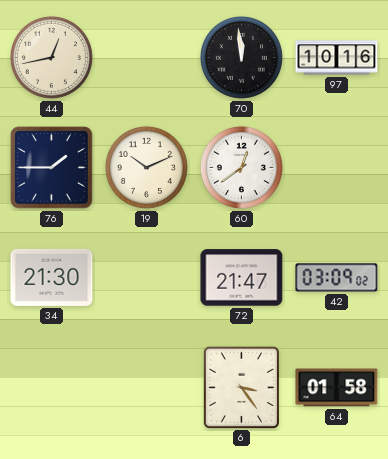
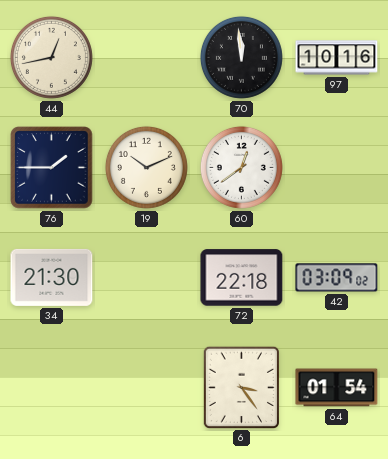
72: 21:47 -> 22:18 (242, 278)
64: 01:58 -> 01:54 (337, 388)
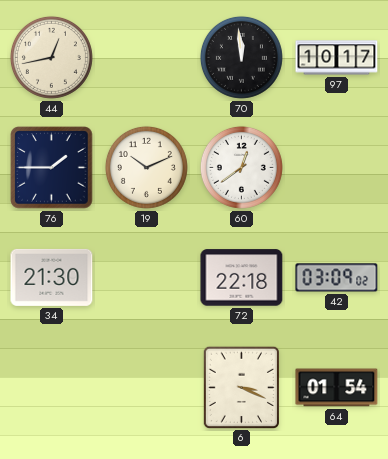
97: 10:16 -> 10:17 (337, 58)
6: 3:24 -> 3:19 (241, 387)
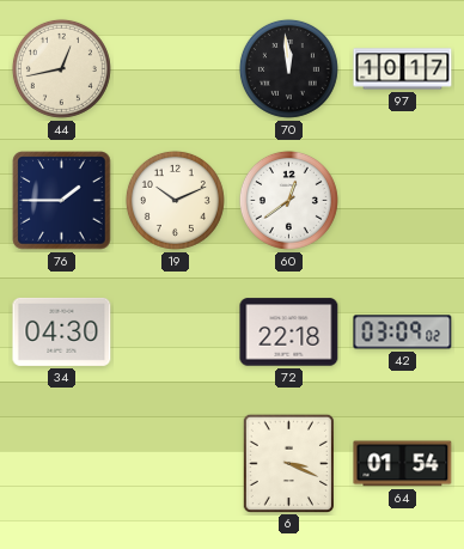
34: 21:30 -> 04:30 (62, 331)
